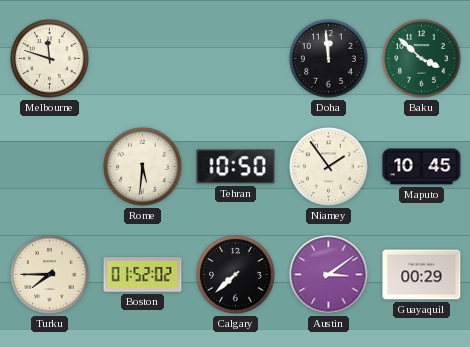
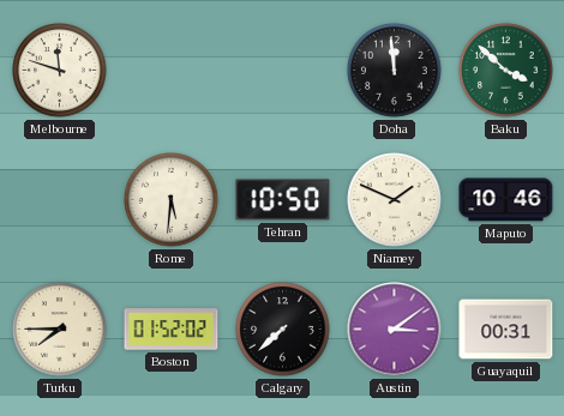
Niamey: 1:54 -> 1:49 (395, 200)
Maputo: 10:45 -> 10:46 (506, 200)
Guayaquil: 00:29 -> 00:31 (506, 330)
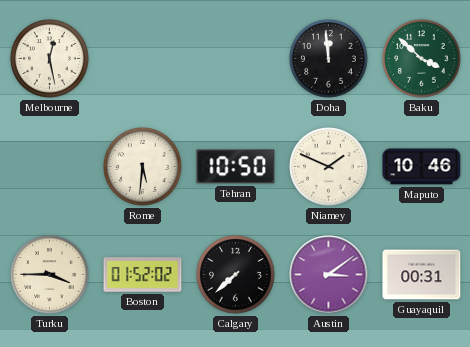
Melbourne: 11:48 -> 12:28 (50, 59)
Turku: 7:45 -> 3:45 (50, 275)
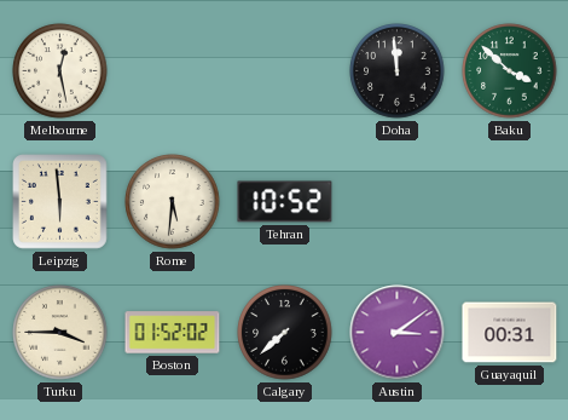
Leipzig: none -> 5:59 (60, 202)
Tehran: 10:50 -> 10:52 (285, 202)
Niamey: 1:49 -> none (329, 167)
Maputo: 10:46 -> none (422, 167)
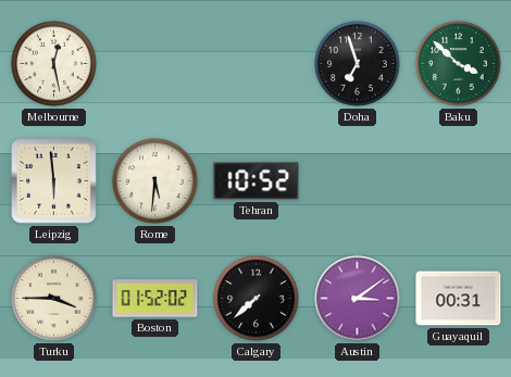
Doha: 11:59 -> 6:57 (358, 64)
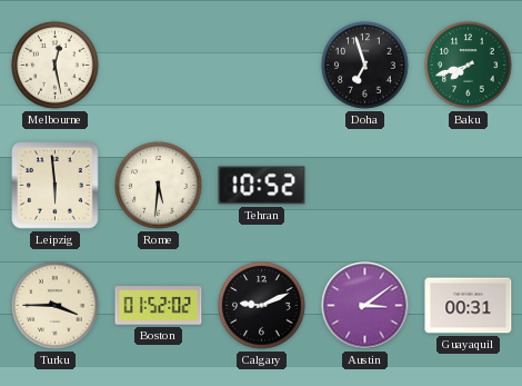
Baku: 3:52 -> 7:42 (469, 66)
Calgary: 7:38 -> 9:11 (262, 306)
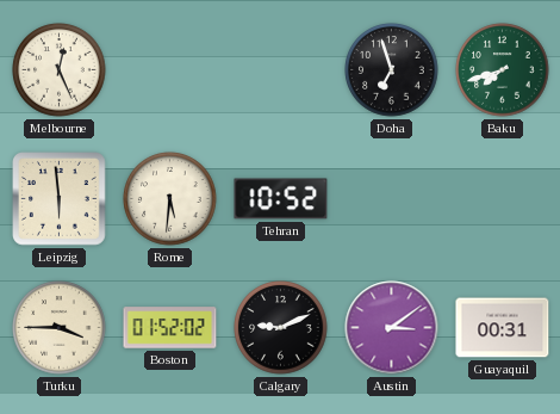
Melbourne: 12:28 -> 12:26 (60, 70)
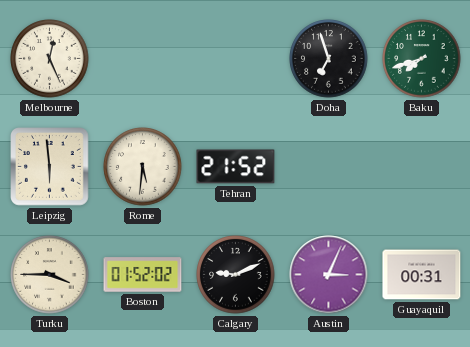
Tehran: 10:52 -> 21:52 (236, 167)
Austin: 3:09 -> 3:04 (329, 275)
